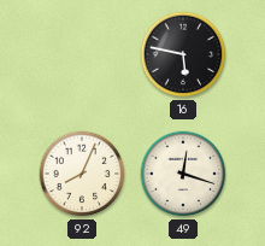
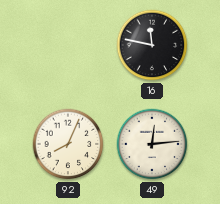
16: 5:47 -> 11:47 (152, 45)
49: 12:18 -> 12:14 (152, 144)
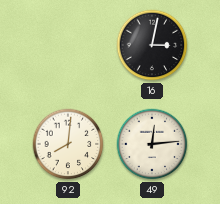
16: 11:47 -> 3:02 (152, 45)
92: 8:04 -> 8:01 (68, 144)
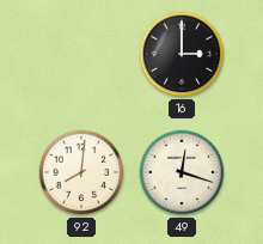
16: 3:02 -> 3:00 (182, 54)
49: 12:14 -> 12:18 (182, 172)
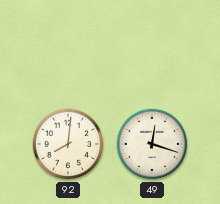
16: 3:00 -> none (182, 54)
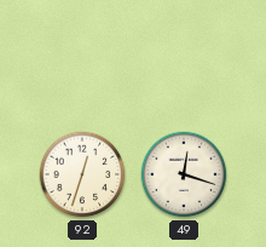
92: 8:01 -> 12:33 (82, 174)
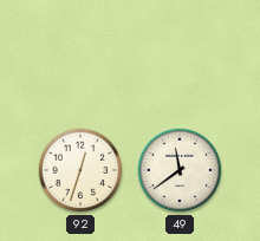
49: 12:18 -> 11:39 (180, 170)
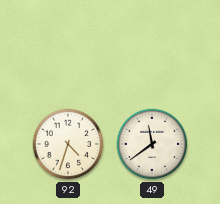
92: 12:33 -> 4:33 (68, 144)
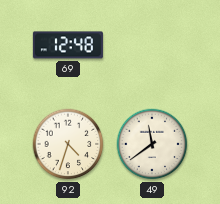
69: none -> 12:48 (68, 45)
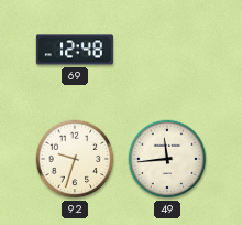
92: 4:33 -> 9:33 (75, 159)
49: 11:39 -> 11:44 (167, 159)
